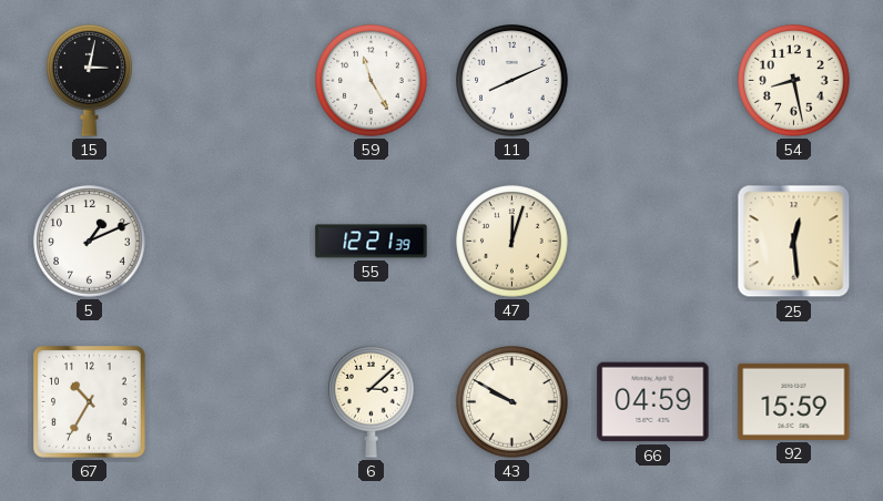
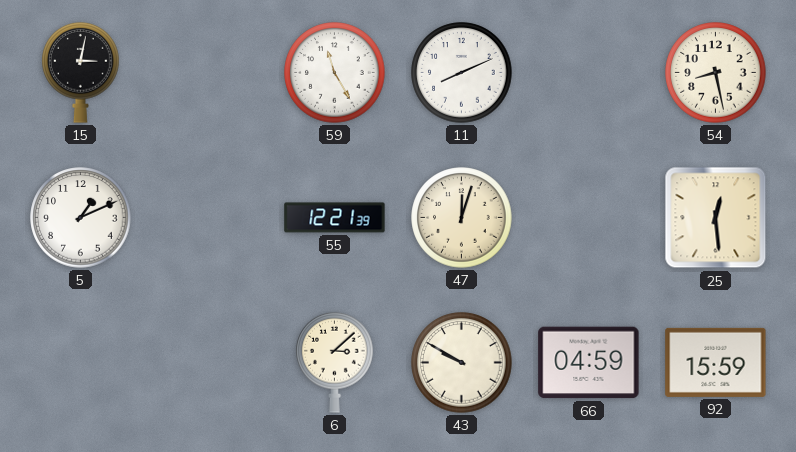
67: 10:35 -> none (90, 402)
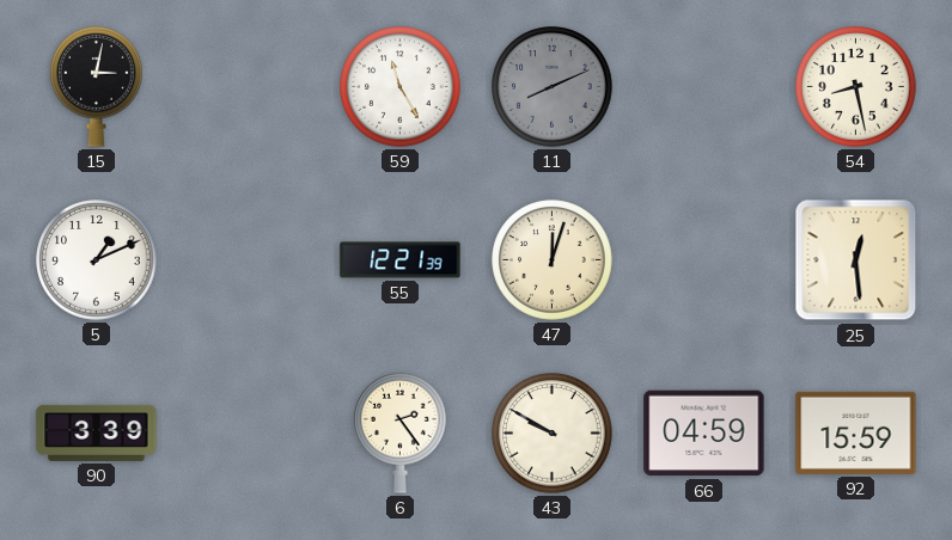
11 dial: white -> grey (553, 87)
90: none -> 3:39 (97, 432)
6: 3:08 -> 2:24 (401, 432)
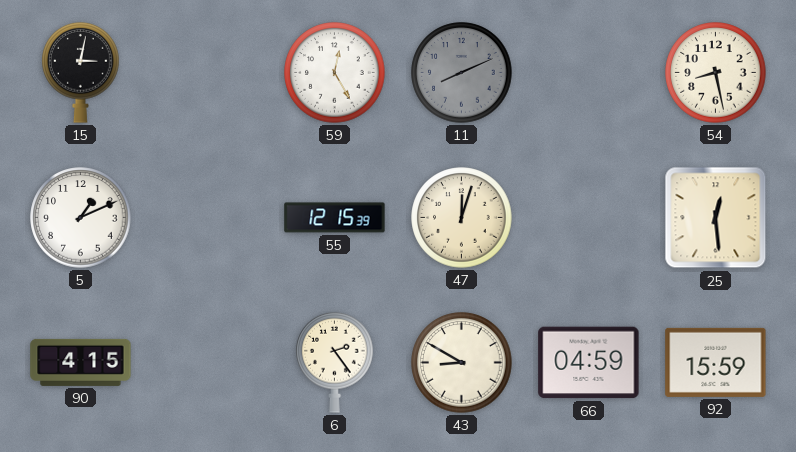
59: 11:25 -> 12:25 (335, 73)
55: 12:21 -> 12:15 (335, 218)
90: 3:39 -> 4:15 (81, 362)
43: 9:50 -> 8:50 (462, 363)
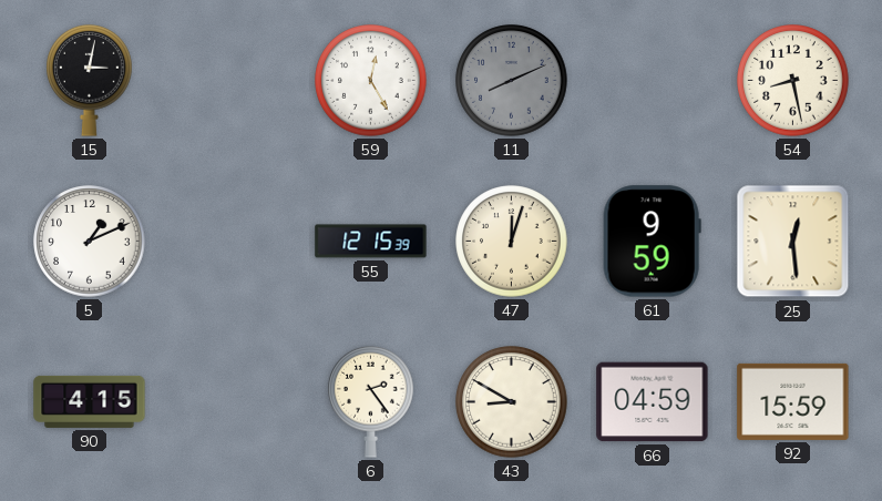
61: none -> 9:59 (652, 242)
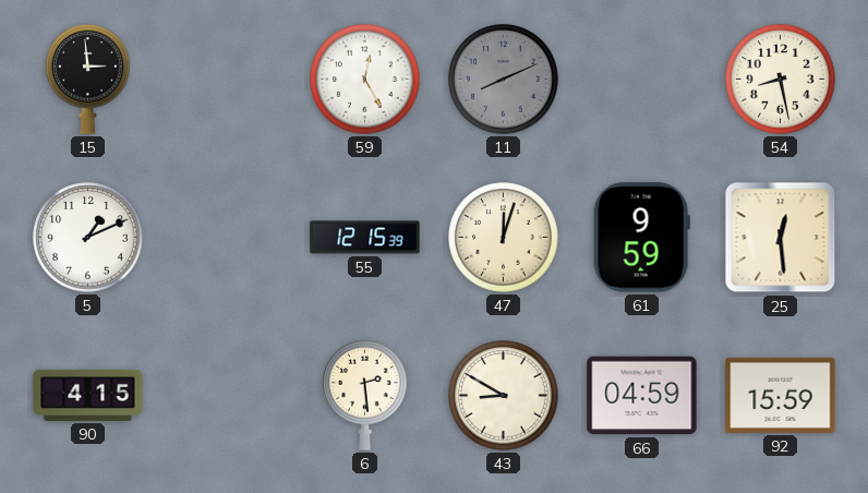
15: 3:02 -> 2:59 (88, 79)
6: 2:24 -> 2:29 (365, 395)
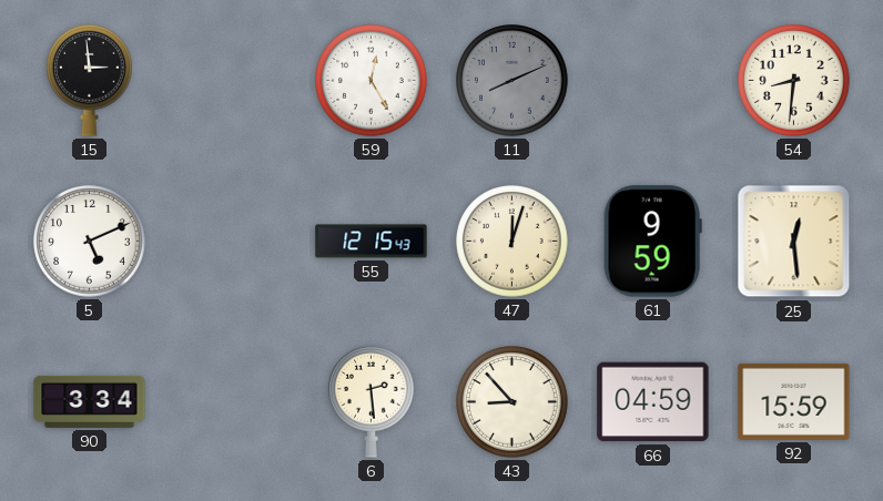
54: 8:28 -> 8:31 (794, 81)
5: 1:11 -> 5:11 (90, 242)
55: 12:15:39 -> 12:15:43 (372, 242)
90: 4:15 -> 3:34 (90, 401)
43: 8:50 -> 8:53 (512, 402)
